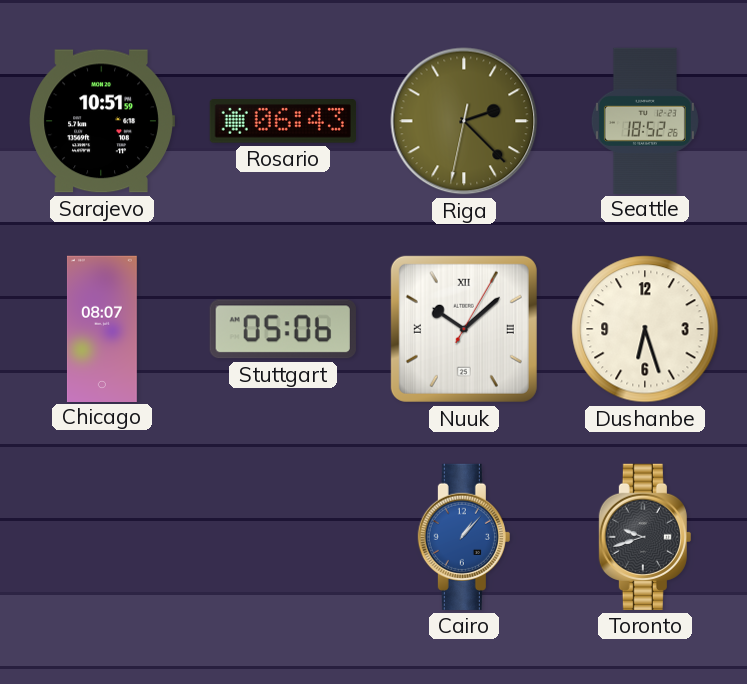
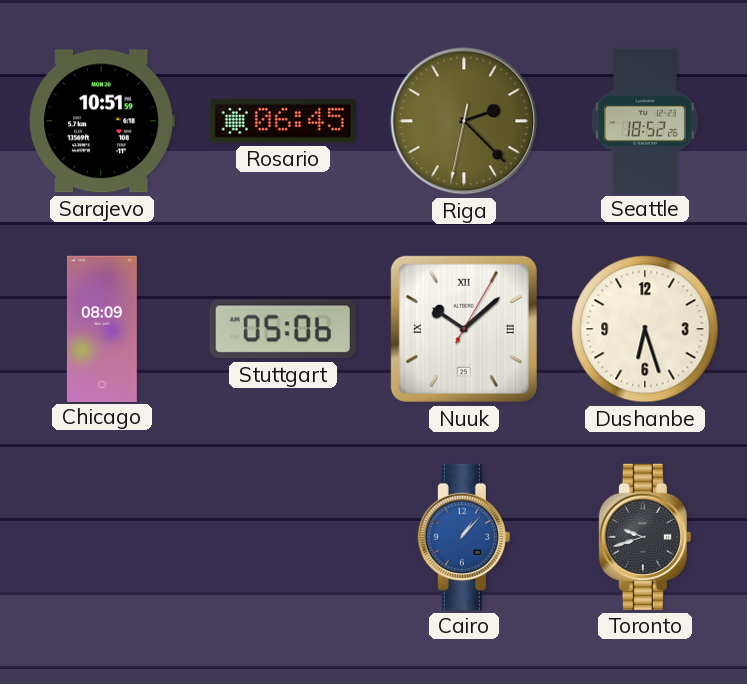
Rosario: 06:43 -> 06:45 (283, 121)
Chicago: 08:07 -> 08:09 (102, 328)
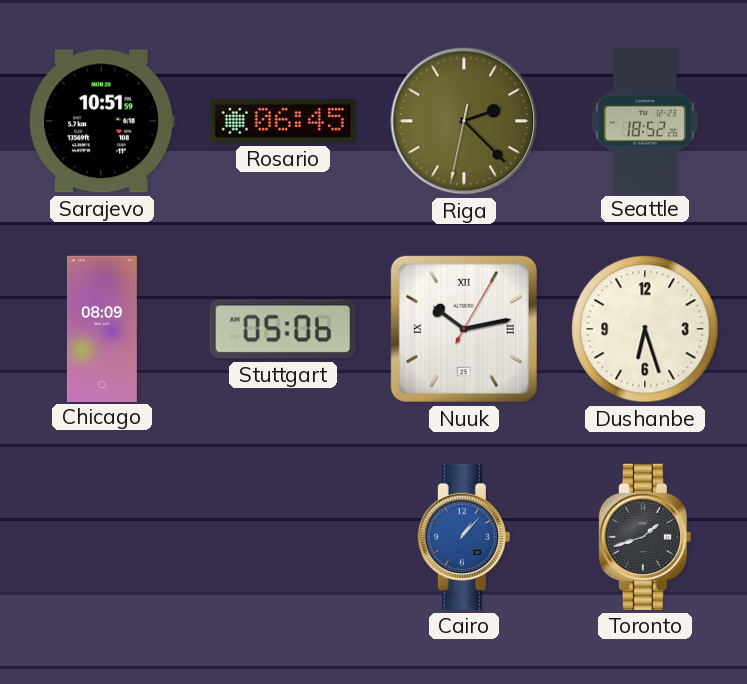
Nuuk: 10:08 -> 10:13 (464, 329)
Toronto: 9:42 -> 1:42 (645, 537)
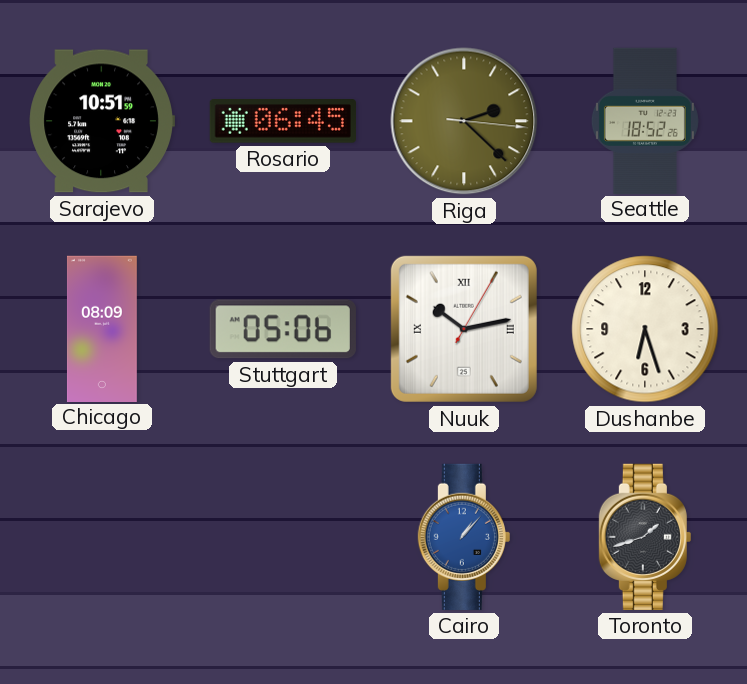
Riga: 2:22:32 -> 2:22:16 (464, 121)
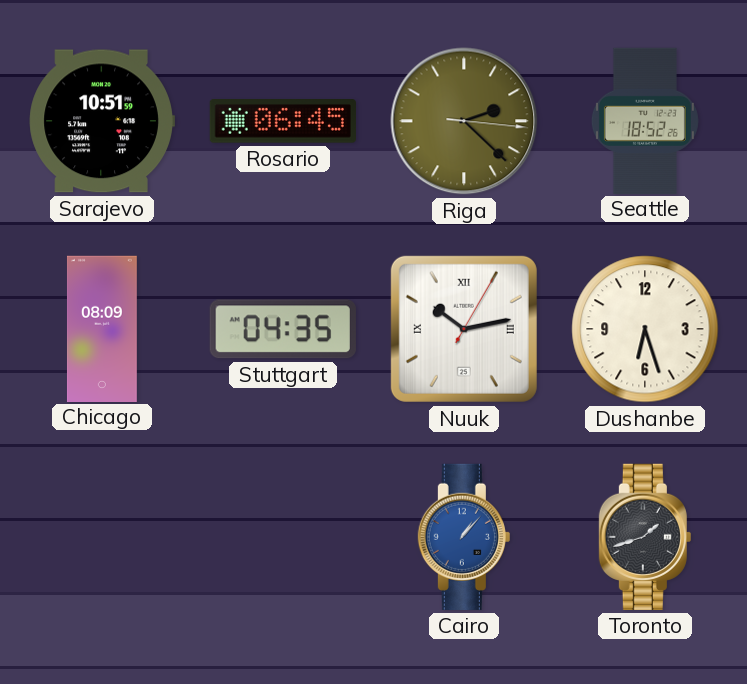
Stuttgart: 05:06 -> 04:35 (283, 329)
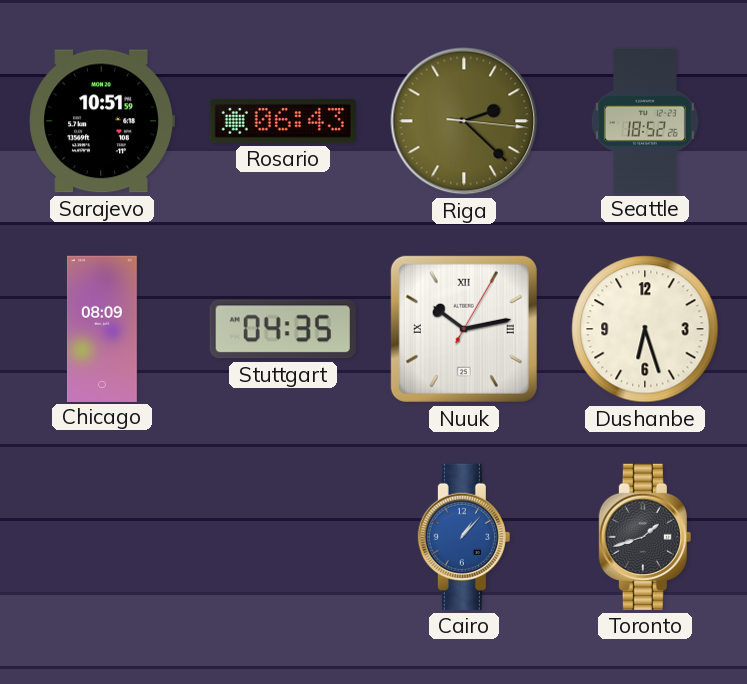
Rosario: 06:45 -> 06:43 (283, 121)
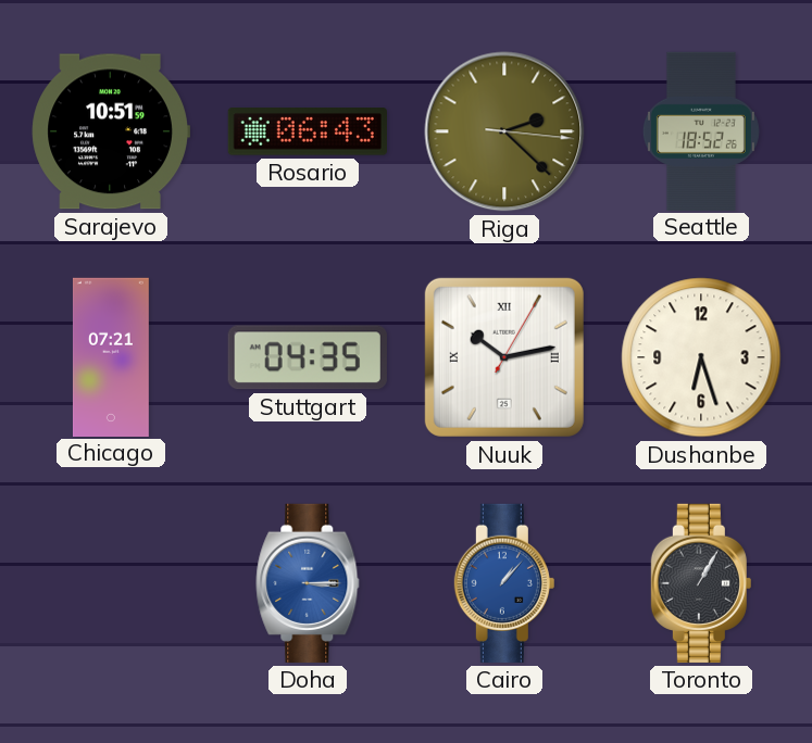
Chicago: 08:09 -> 07:21 (111, 356)
Doha: none -> 3:15 (308, 583)
Toronto: 1:42 -> 1:05 (701, 583)
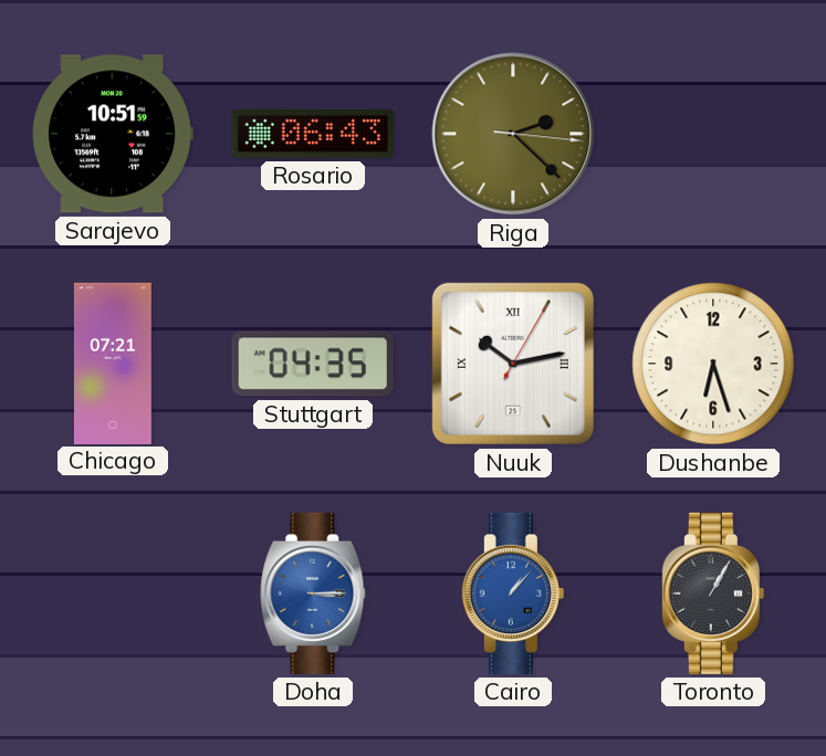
Seattle: 18:52 -> none (701, 130)
